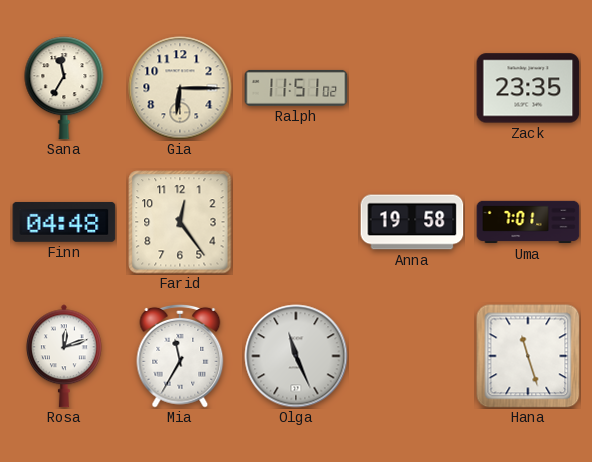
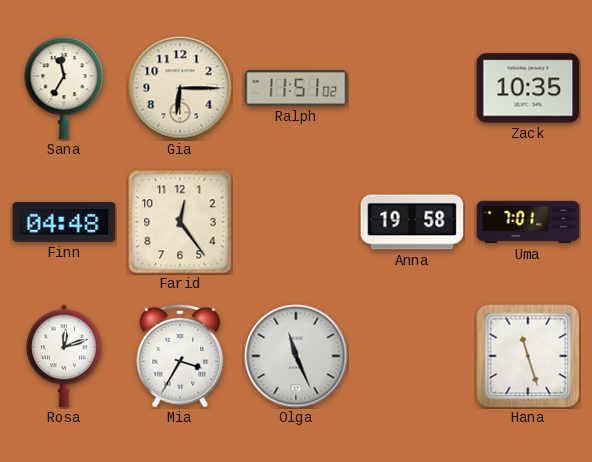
Zack: 23:35 -> 10:35 (528, 88)
Mia: 11:35 -> 3:35 (180, 356)
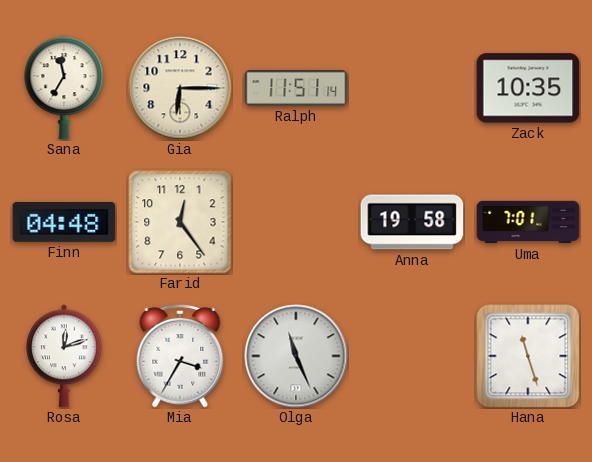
Ralph: 11:51:02 -> 11:51:14 (296, 88)
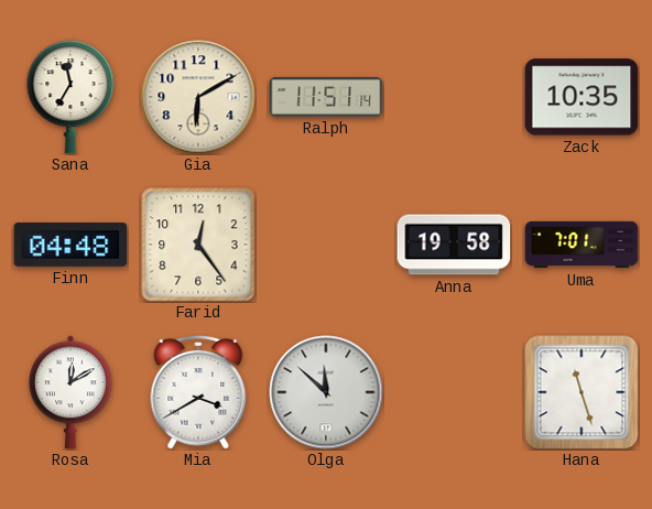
Gia: 6:15 -> 6:10 (198, 97)
Rosa: 12:12 -> 12:10 (70, 392)
Mia: 3:35 -> 3:40 (198, 392)
Olga: 11:26 -> 11:52 (326, 392)
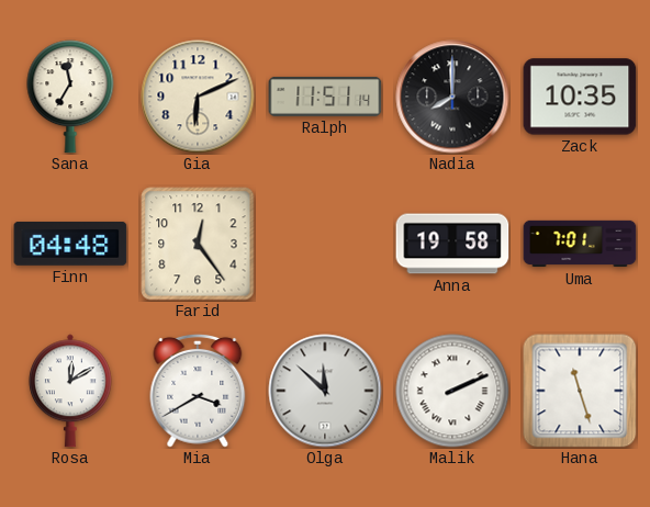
Gia: 6:10 -> 6:11 (198, 97)
Nadia: none -> 8:00 (452, 97)
Malik: none -> 2:11 (452, 391)
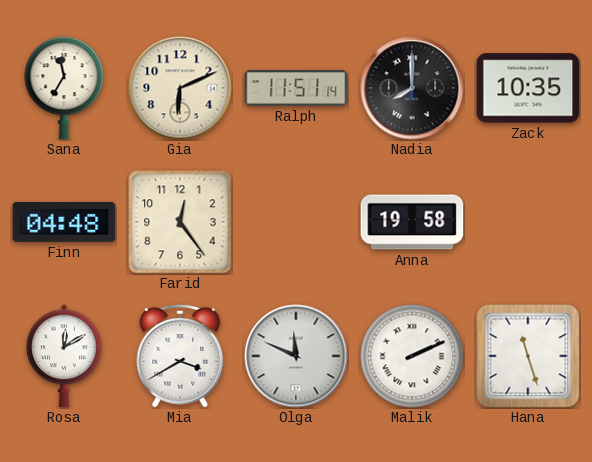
Uma: 7:01 -> none (580, 244)
Olga: 11:52 -> 11:49 (296, 356)
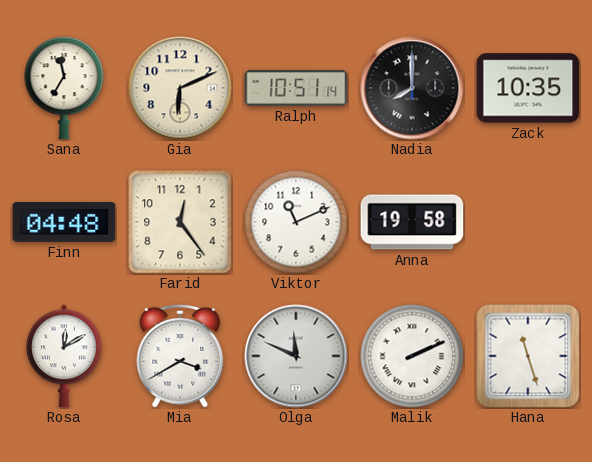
Ralph: 11:51 -> 10:51 (296, 88)
Viktor: none -> 11:11 (296, 222)
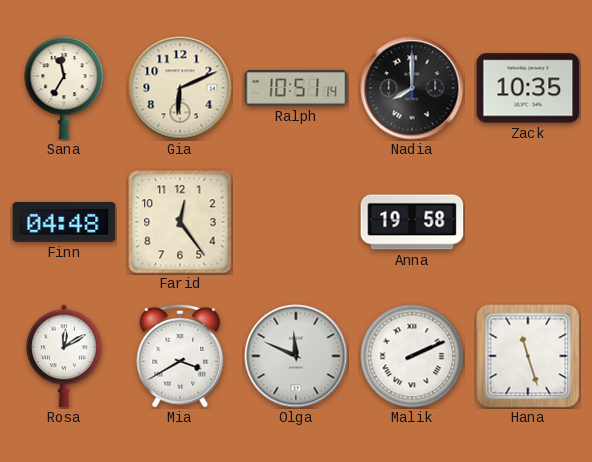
Viktor: 11:11 -> none (296, 222)
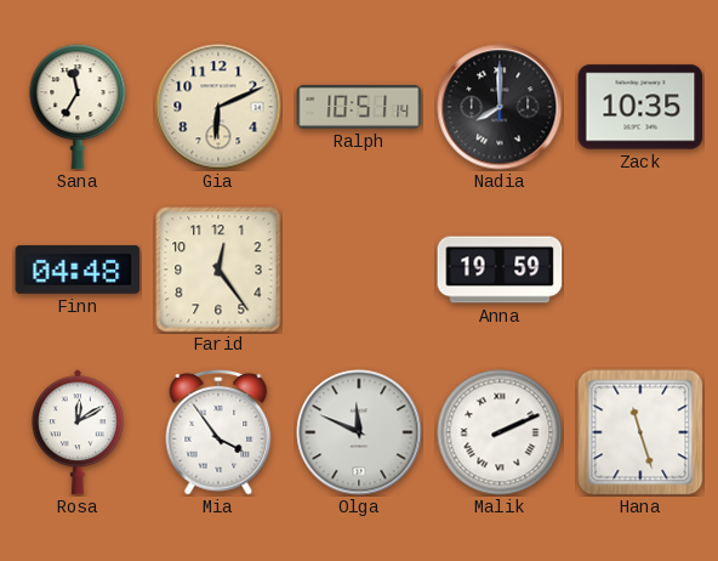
Anna: 19:58 -> 19:59 (500, 270)
Mia: 3:40 -> 3:54 (218, 432)
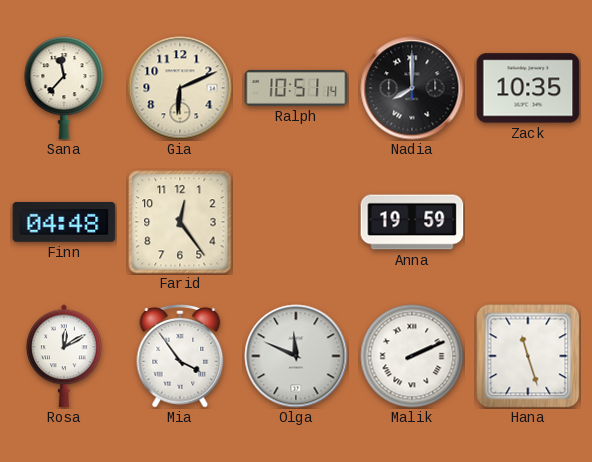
Sana: 11:35 -> 11:37 (64, 88)
